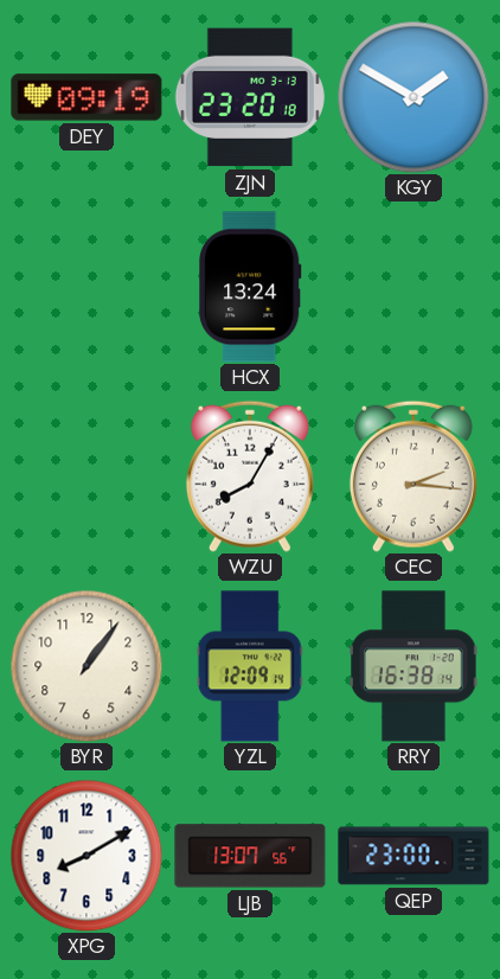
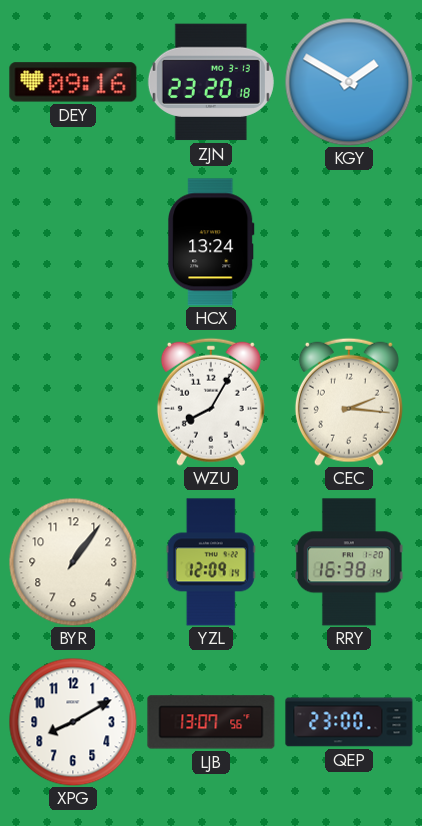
DEY: 09:19 -> 09:16 (73, 82)
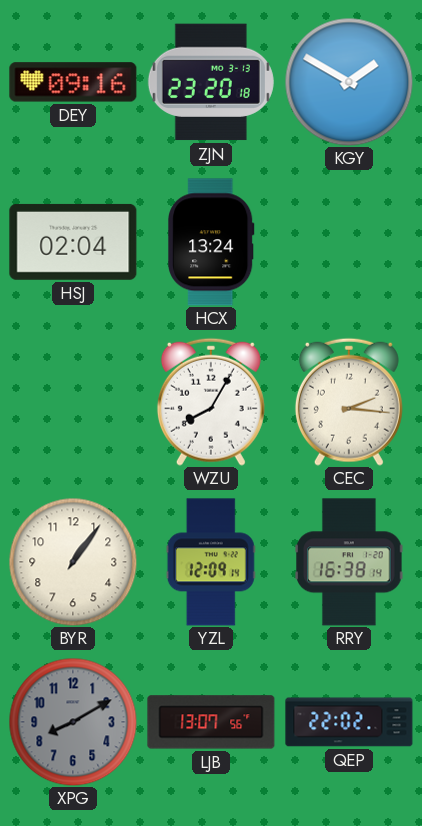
HSJ: none -> 02:04 (73, 242)
XPG dial: white -> grey (73, 722)
QEP: 23:00 -> 22:02 (349, 722)
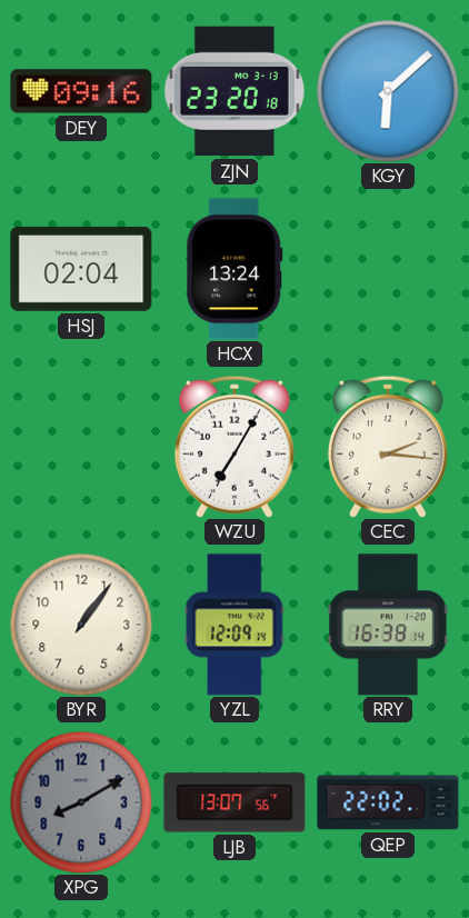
KGY: 1:50 -> 6:08 (388, 91)
WZU: 8:05 -> 7:05 (234, 447)
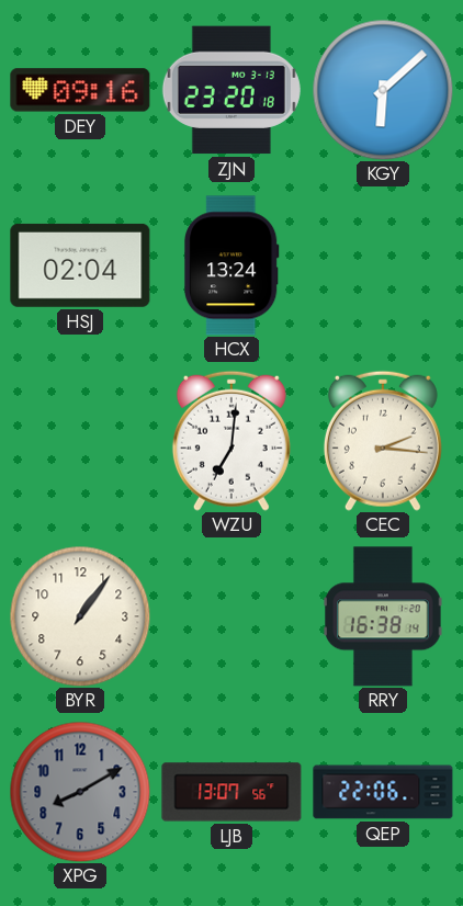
WZU: 7:05 -> 7:01 (231, 441)
YZL: 12:09 -> none (234, 625)
QEP: 22:02 -> 22:06 (383, 792)
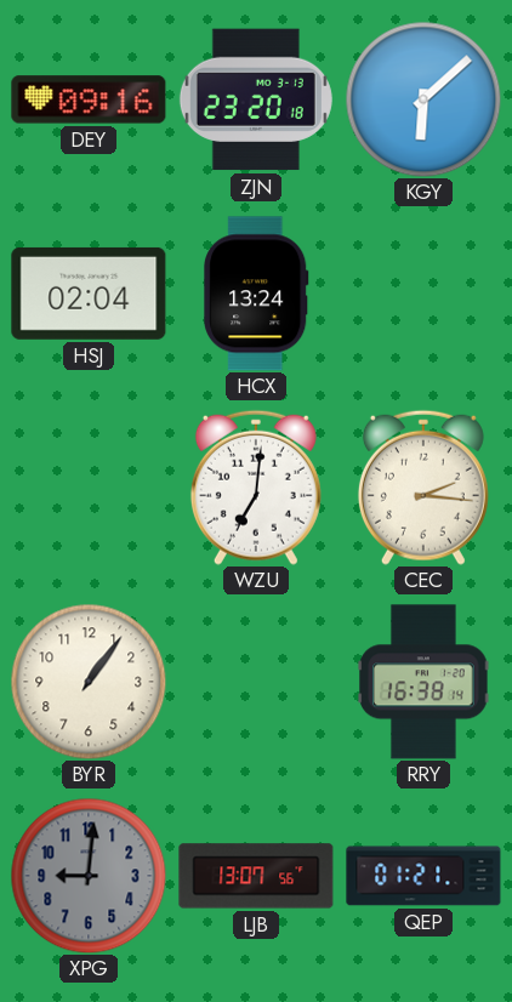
XPG: 8:10 -> 9:01 (89, 876)
QEP: 22:06 -> 01:21 (423, 876)
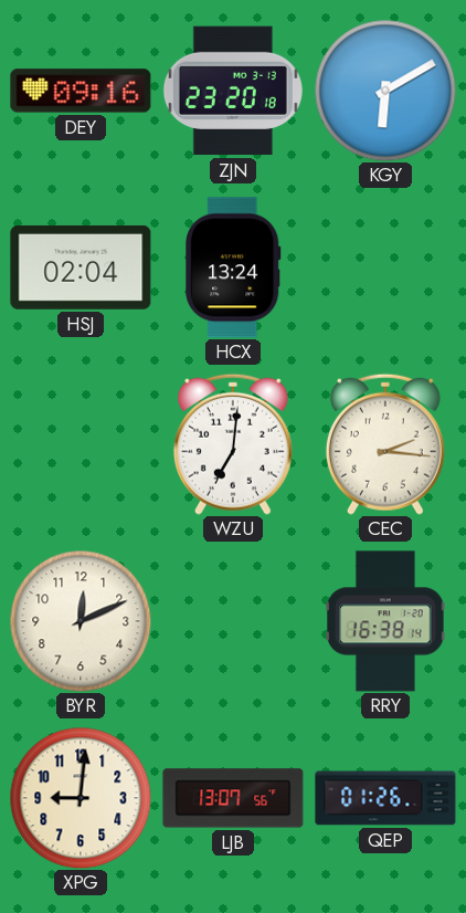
KGY: 6:08 -> 6:10 (385, 91)
BYR: 1:06 -> 12:11 (81, 621)
XPG dial: grey -> cream (81, 798)
QEP: 01:21 -> 01:26 (385, 798)
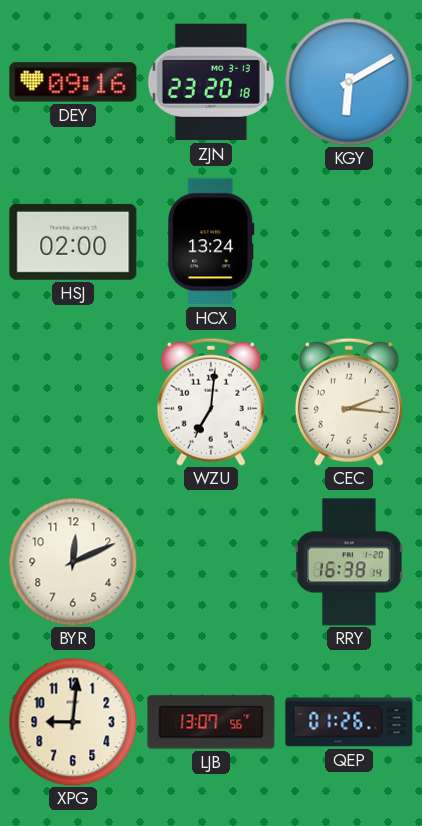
HSJ: 02:04 -> 02:00 (73, 242)
